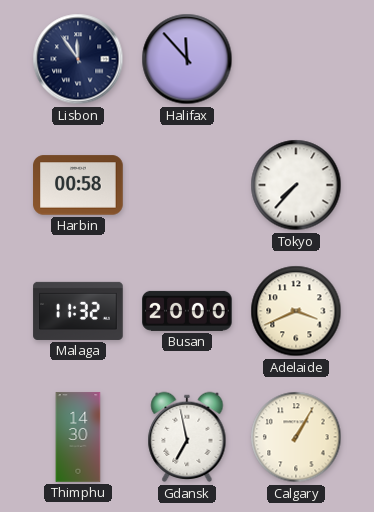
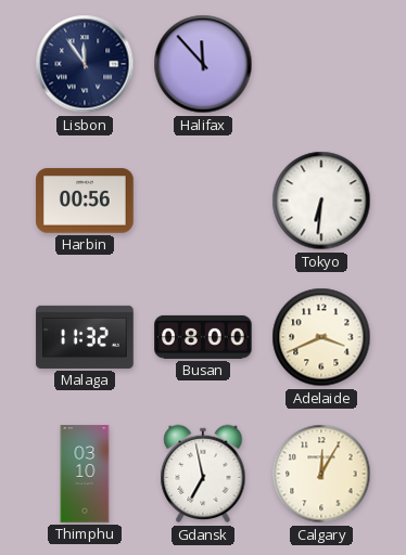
Harbin: 00:58 -> 00:56 (85, 201)
Tokyo: 7:37 -> 6:31 (321, 201)
Busan: 20:00 -> 08:00 (203, 337)
Thimphu: 14:30 -> 03:10 (85, 474)
Calgary: 1:05 -> 12:05 (321, 474)
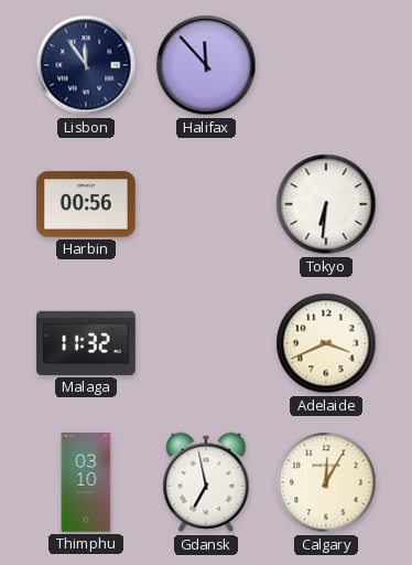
Busan: 08:00 -> none (203, 337)
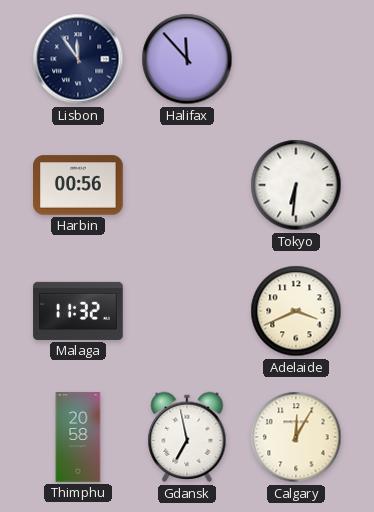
Thimphu: 03:10 -> 20:58 (78, 437)
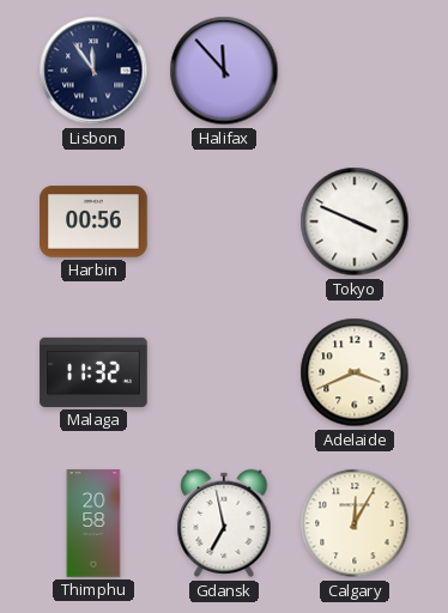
Tokyo: 6:31 -> 3:49 (355, 221)
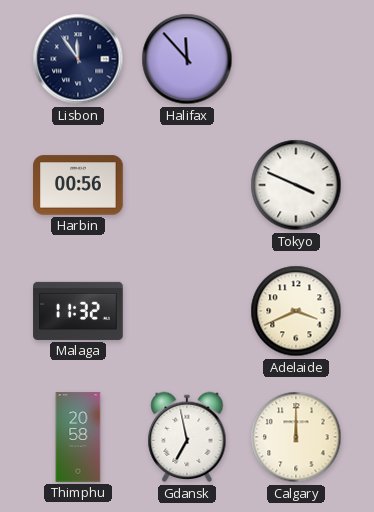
Calgary: 12:05 -> 12:00 (296, 437)
